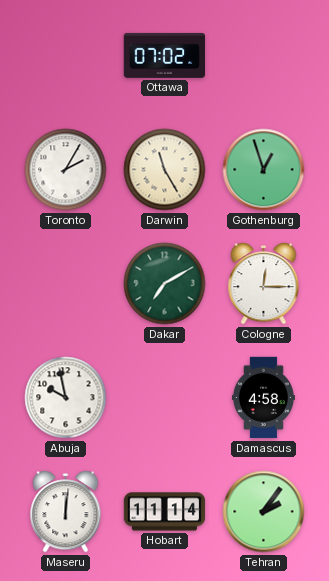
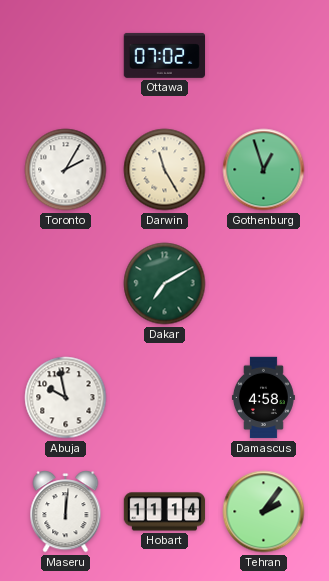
Cologne: 12:15 -> none (264, 284)
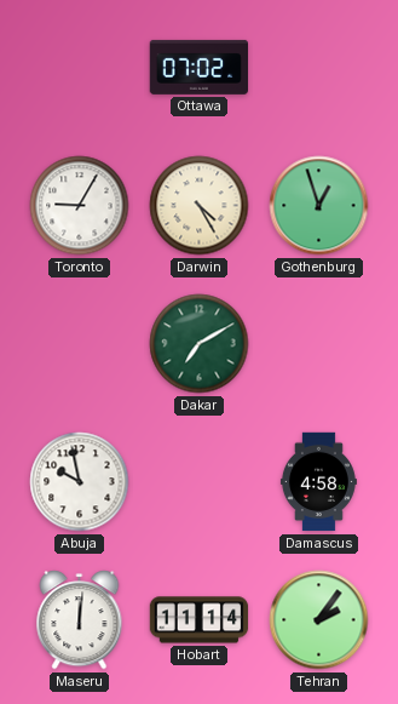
Toronto: 2:05 -> 9:05 (80, 206)
Darwin: 11:25 -> 4:25 (200, 206)
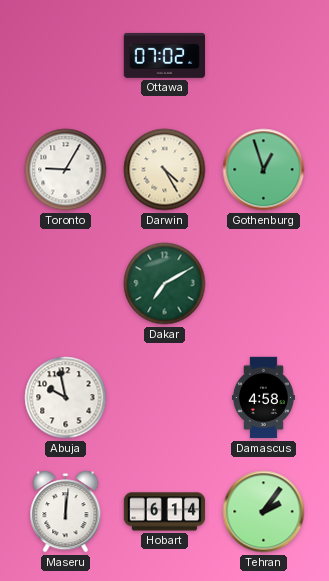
Hobart: 11:14 -> 6:14 (165, 512)
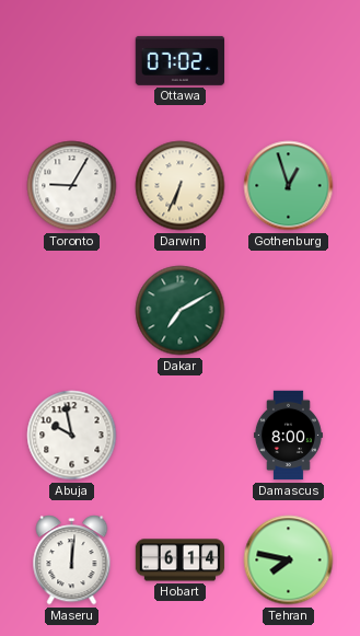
Darwin: 4:25 -> 6:34 (181, 186)
Damascus: 4:58 -> 8:00 (288, 436)
Tehran: 2:06 -> 7:47 (289, 560)
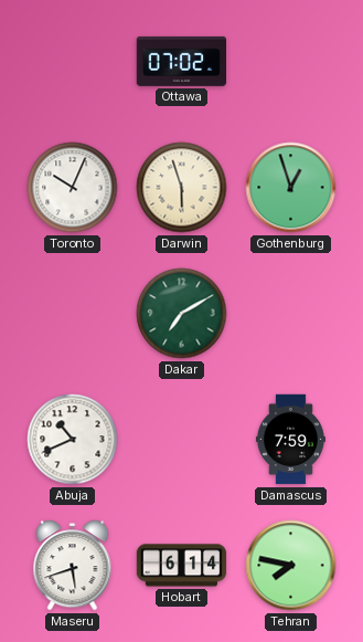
Toronto: 9:05 -> 10:04 (73, 188)
Darwin: 6:34 -> 5:57 (182, 188)
Abuja: 9:58 -> 10:41 (73, 440)
Damascus: 8:00 -> 7:59 (290, 440)
Maseru: 12:01 -> 5:42 (73, 566)
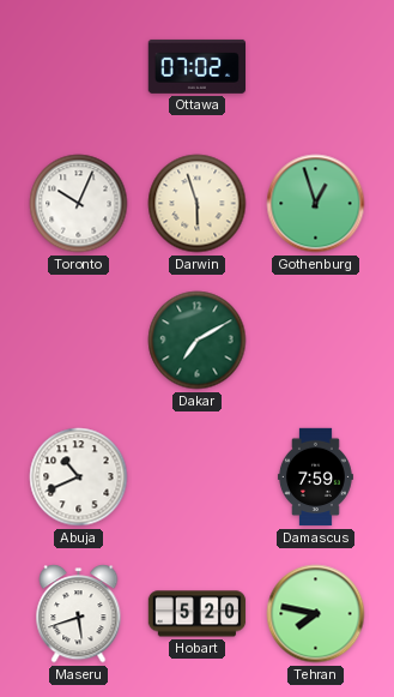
Hobart: 6:14 -> 5:20 (198, 614)
